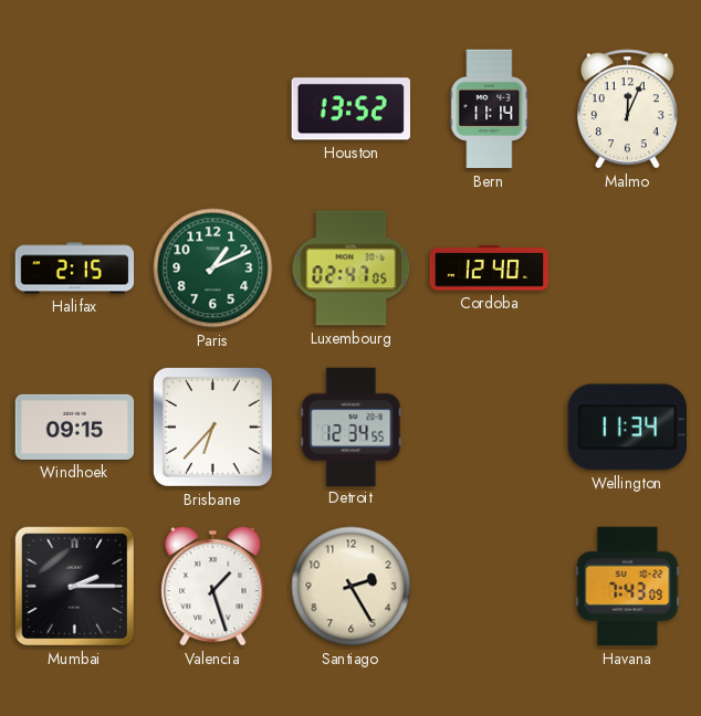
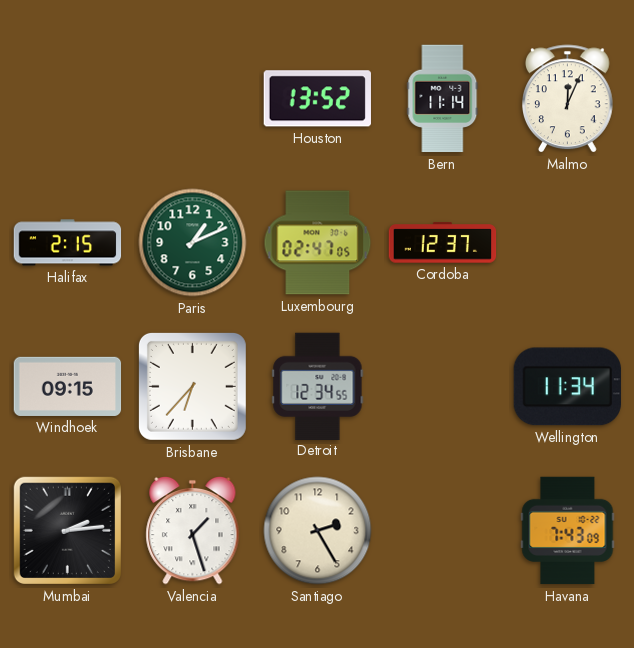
Cordoba: 12:40 -> 12:37 (443, 243)
Mumbai: 2:15 -> 2:14 (67, 530)
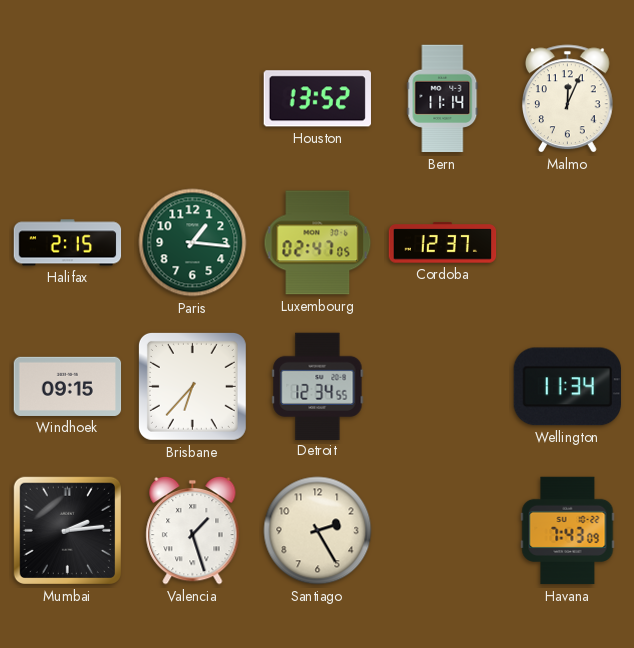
Paris: 1:11 -> 1:16 (193, 243)
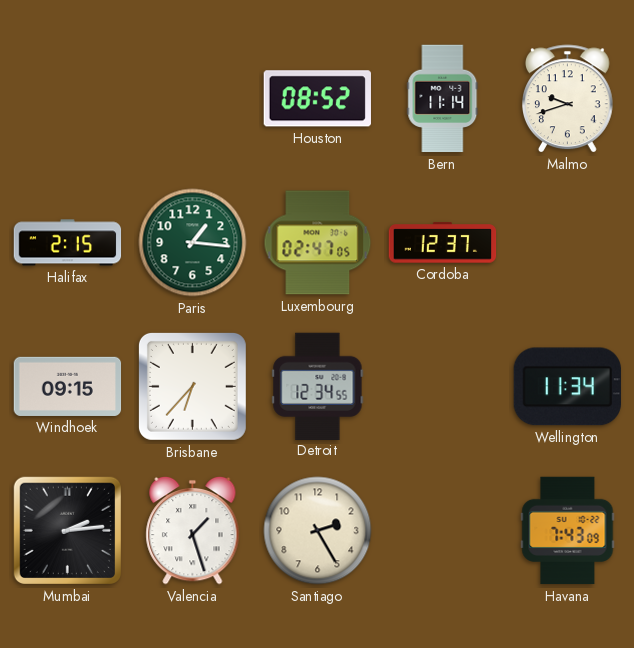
Houston: 13:52 -> 08:52 (317, 99)
Malmo: 12:04 -> 9:42 (568, 99)
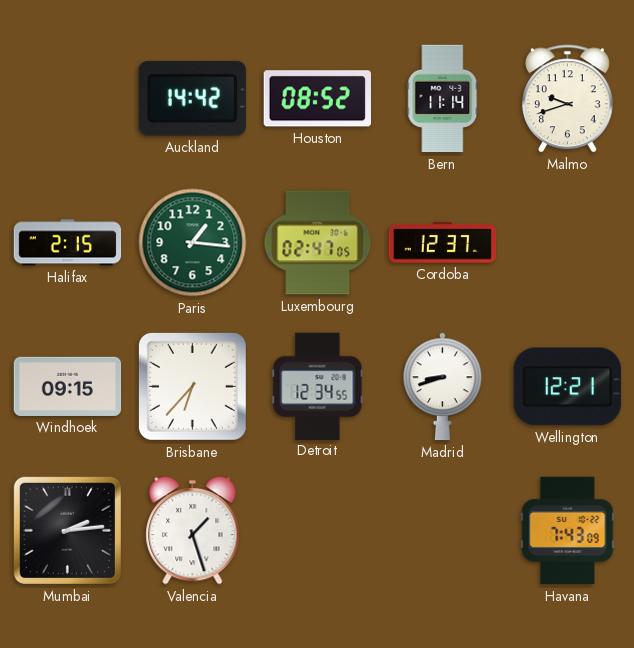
Auckland: none -> 14:42 (192, 98)
Madrid: none -> 8:42 (443, 387)
Wellington: 11:34 -> 12:21 (567, 387)
Santiago: 2:25 -> none (318, 531)
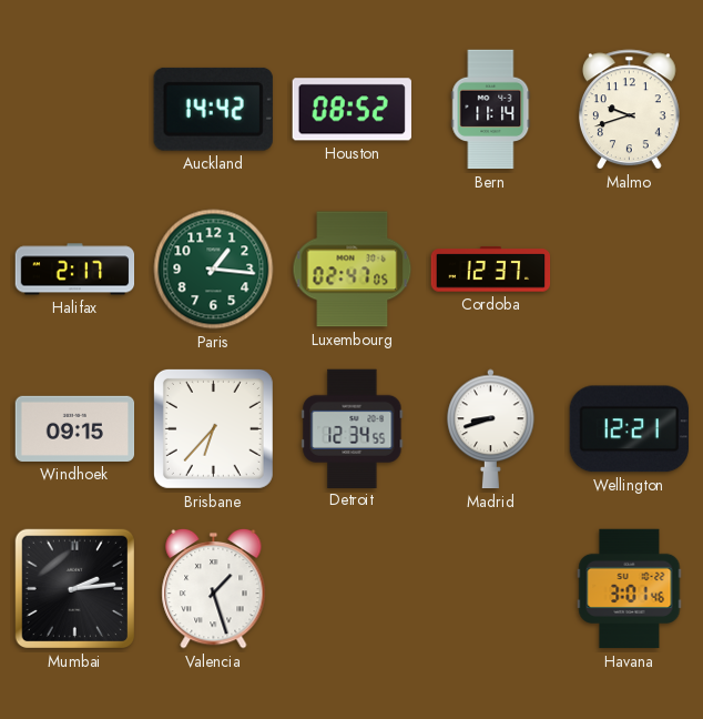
Halifax: 2:15 -> 2:17 (75, 270)
Havana: 7:43 -> 3:01 (630, 589)
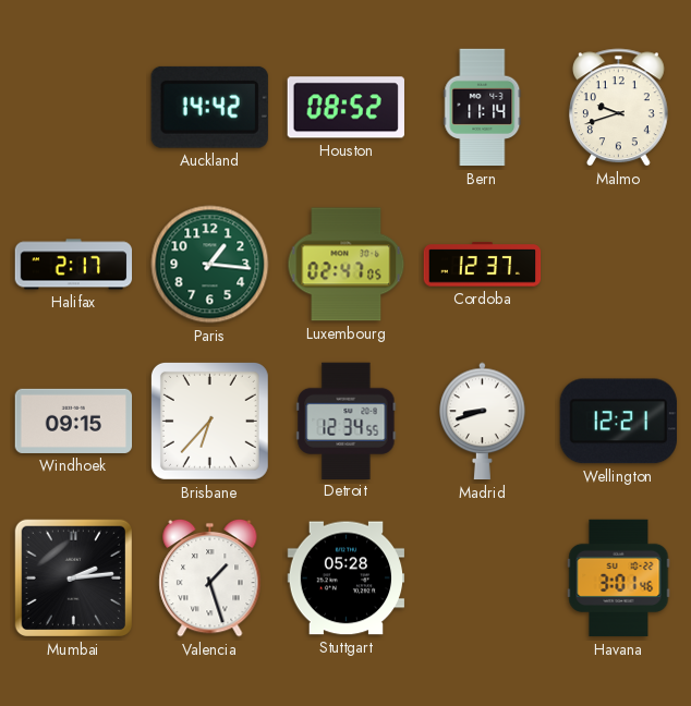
Stuttgart: none -> 05:28 (347, 579)
